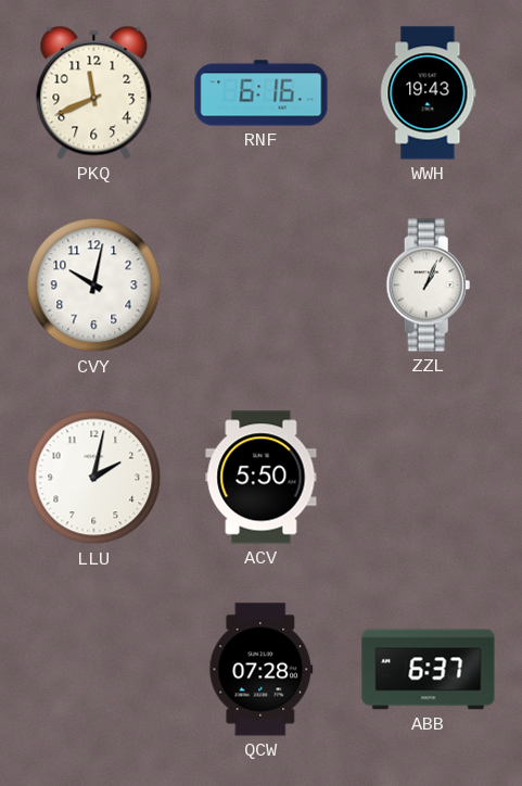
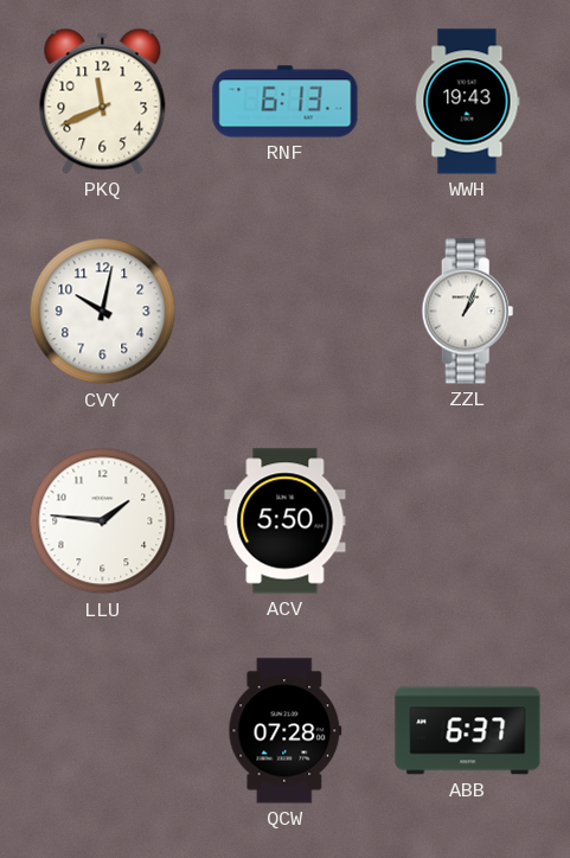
RNF: 6:16 -> 6:13 (286, 102)
LLU: 2:02 -> 1:46 (103, 521)
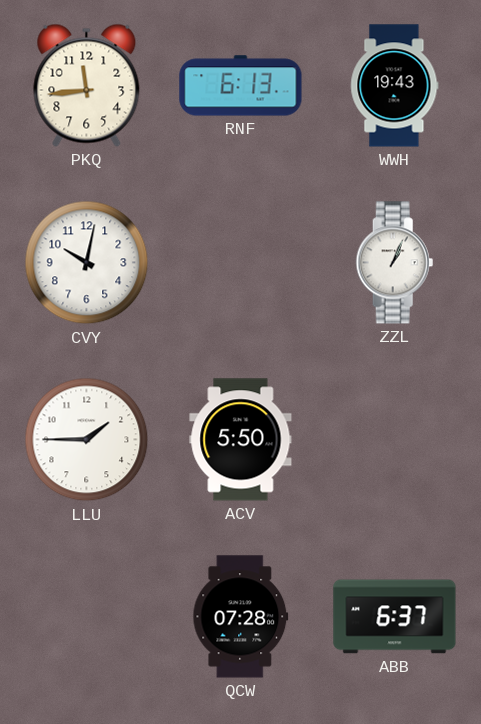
PKQ: 11:41 -> 11:44 (87, 85)
LLU: 1:46 -> 1:45 (87, 440)
